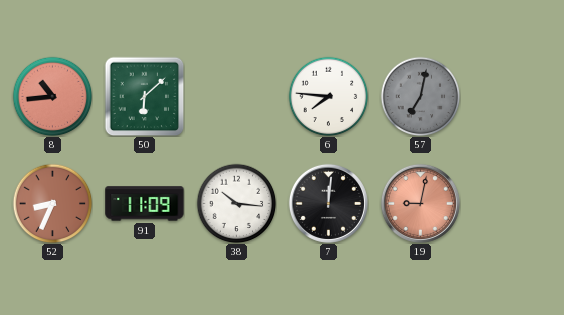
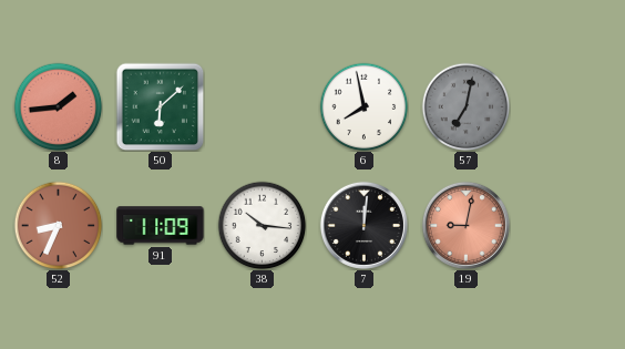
8: 10:44 -> 1:44 (58, 106)
6: 7:46 -> 7:58 (363, 106)
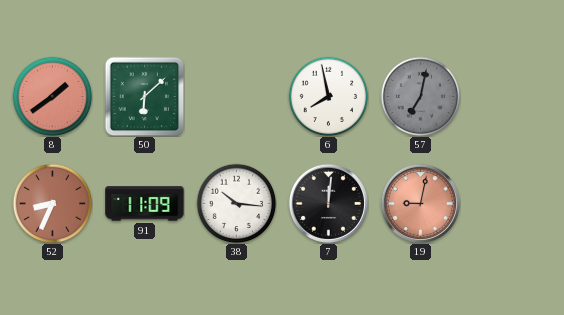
8: 1:44 -> 1:39 (52, 96)
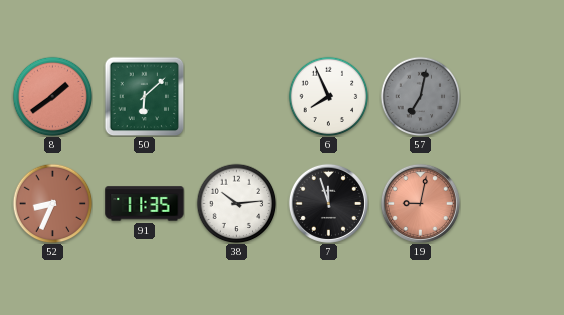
6: 7:58 -> 7:56 (328, 96)
91: 11:09 -> 11:35 (145, 204)
38: 10:16 -> 10:14 (236, 203)
7: 12:01 -> 11:57 (328, 203)
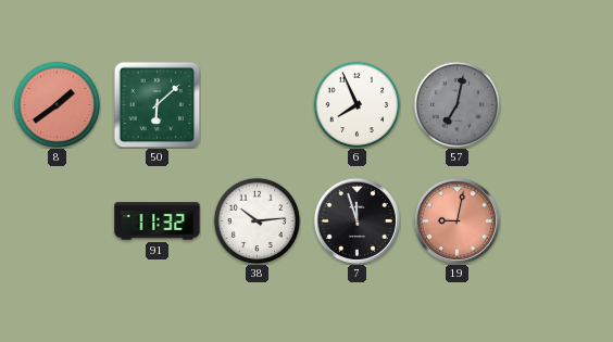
52: 8:34 -> none (52, 203)
91: 11:35 -> 11:32 (158, 221)
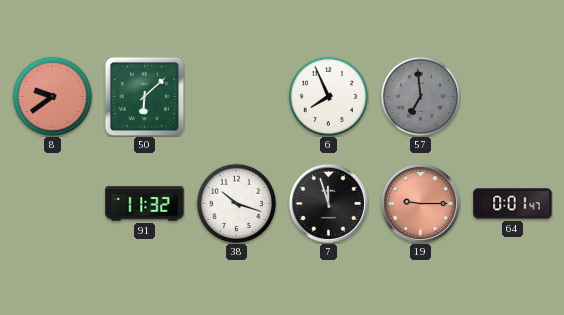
8: 1:39 -> 9:39 (52, 96)
57: 7:02 -> 6:59 (420, 96)
38: 10:14 -> 10:18 (236, 203)
19: 9:02 -> 9:15 (420, 203)
64: none -> 0:01 (513, 204)
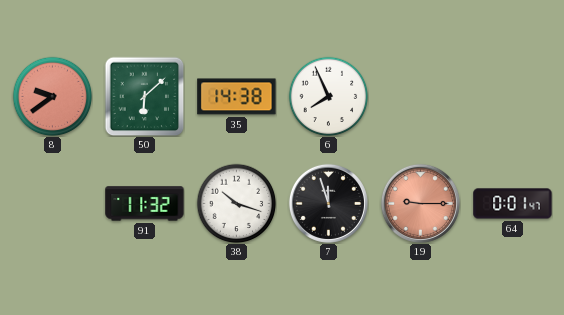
35: none -> 14:38 (237, 97)
57: 6:59 -> none (420, 96)
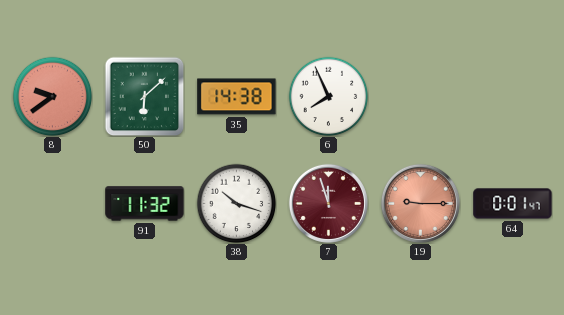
7 dial: black -> burgundy (328, 203)
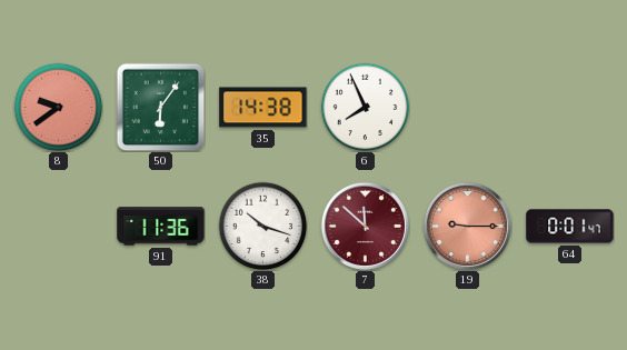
50: 6:08 -> 6:06 (160, 107)
91: 11:32 -> 11:36 (161, 227)
7: 11:57 -> 11:52 (365, 226)
